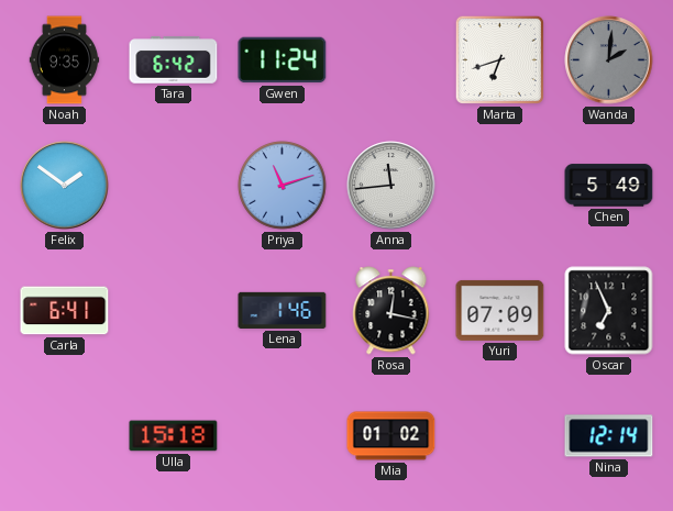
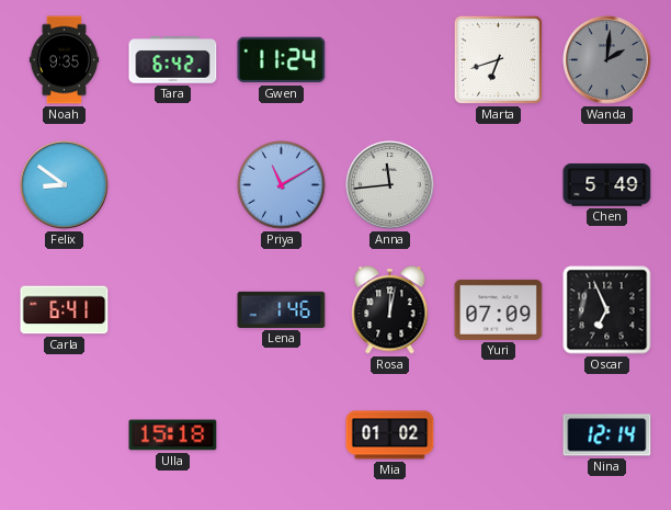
Felix: 1:51 -> 8:51 (65, 185)
Priya: 11:12 -> 11:10 (282, 185)
Rosa: 12:17 -> 12:02 (390, 310)
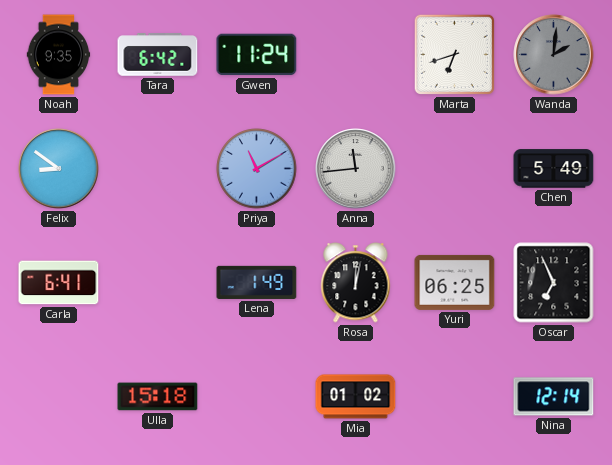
Lena: 1:46 -> 1:49 (257, 282)
Yuri: 07:09 -> 06:25 (455, 282)
